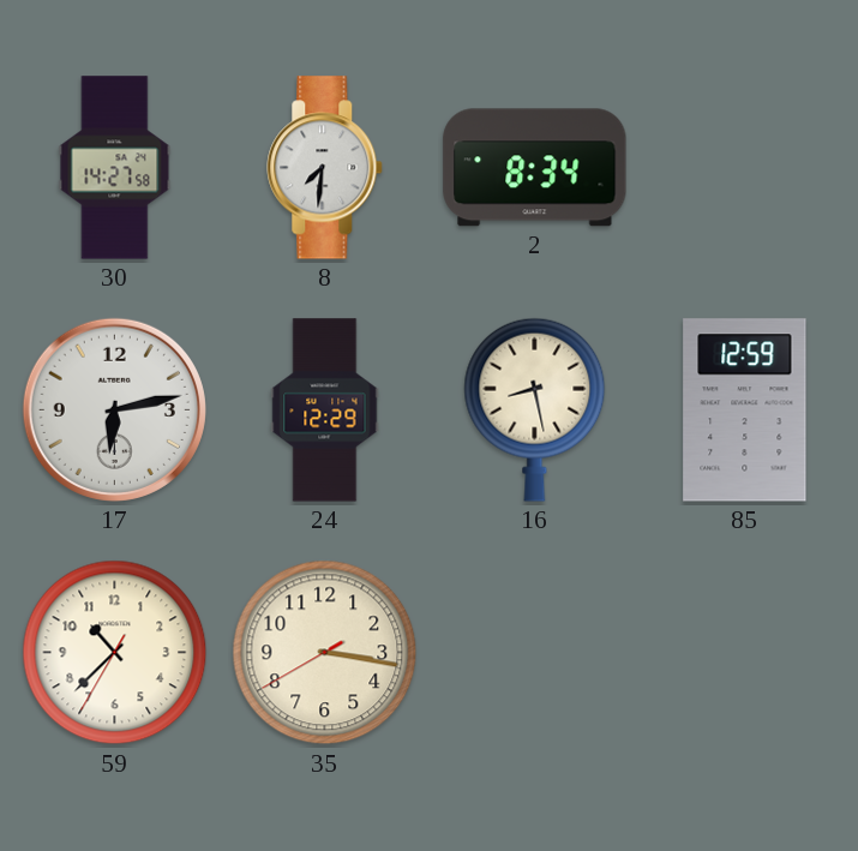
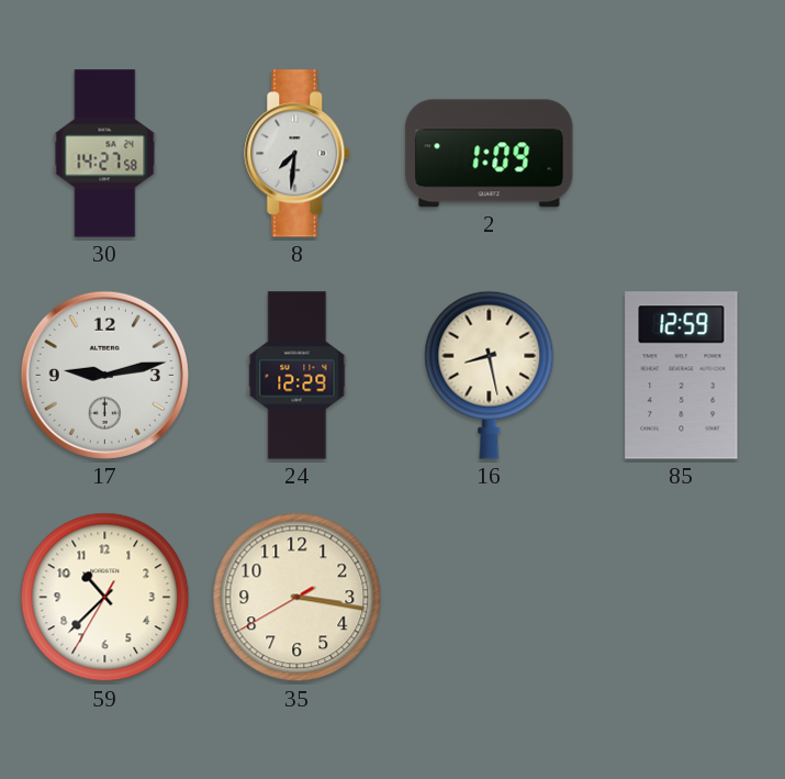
2: 8:34 -> 1:09 (490, 154)
17: 6:13 -> 9:13 (104, 375)
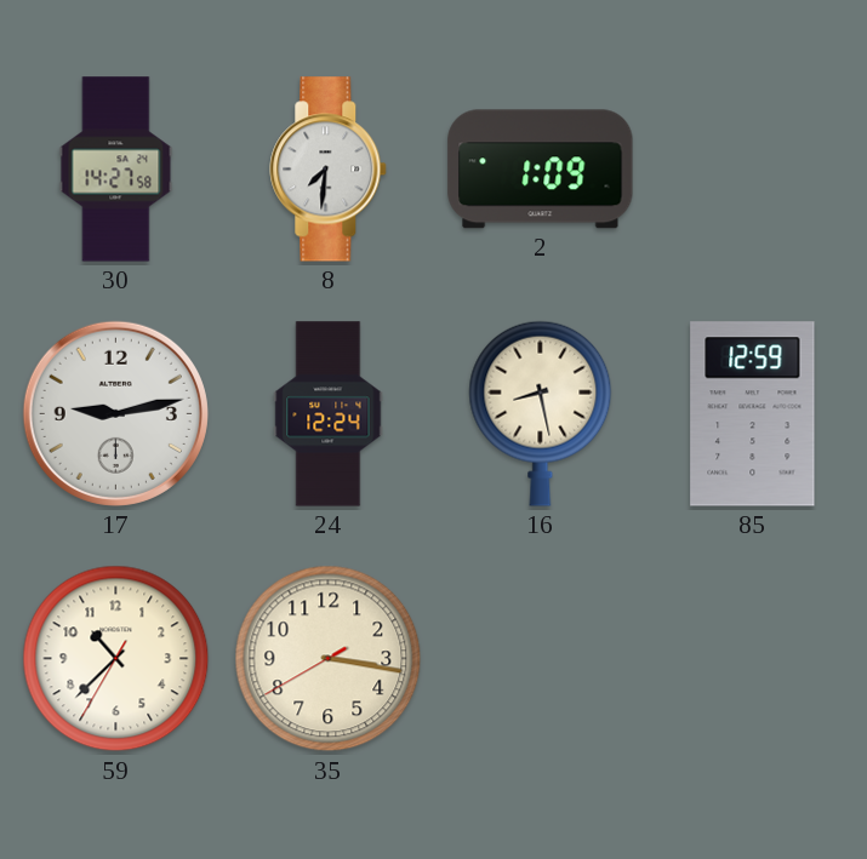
24: 12:29 -> 12:24 (329, 414)
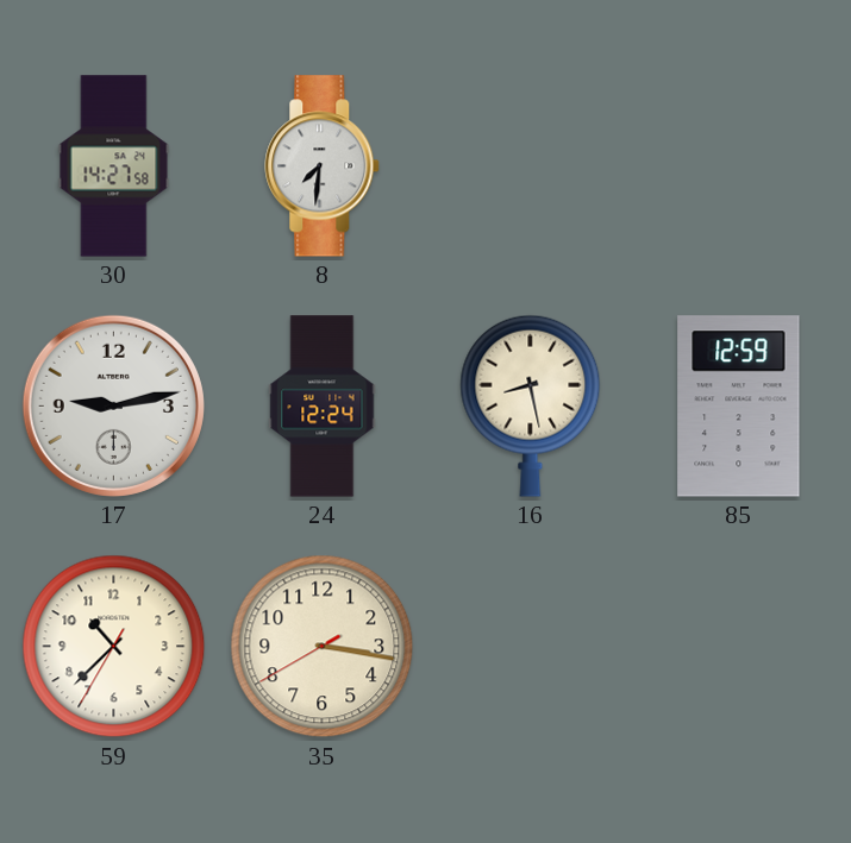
2: 1:09 -> none (541, 170)
